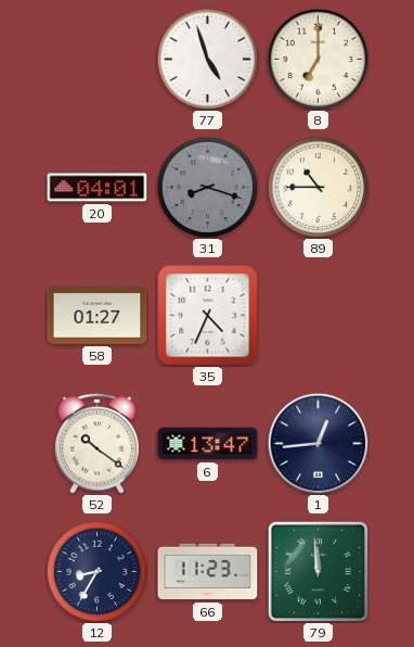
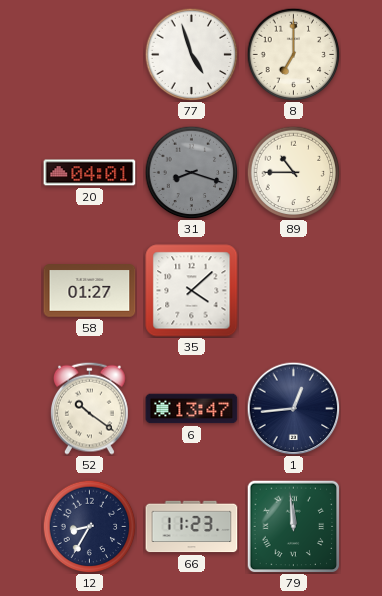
35: 4:34 -> 4:08 (192, 291)
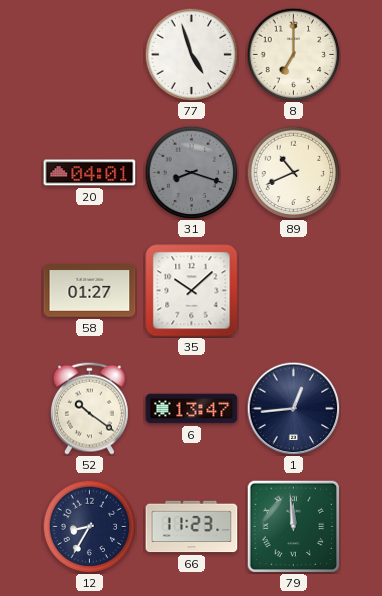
89: 10:45 -> 10:41 (293, 172)
35: 4:08 -> 10:08 (192, 291)
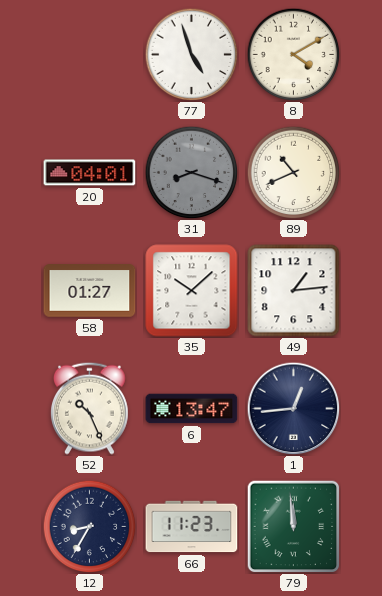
8: 7:00 -> 4:10 (293, 54)
49: none -> 1:14 (294, 291)
52: 10:21 -> 10:26 (89, 408)
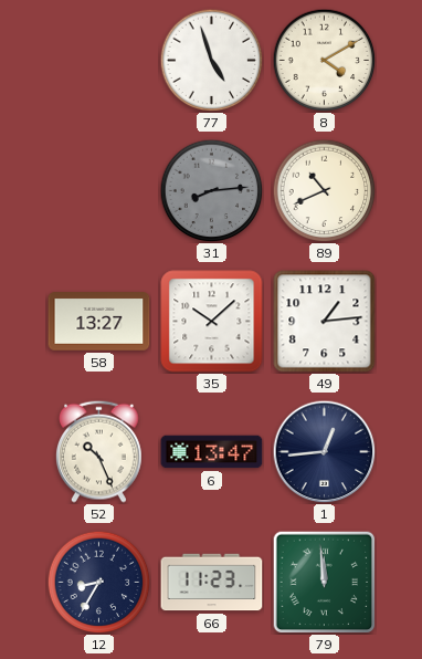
20: 04:01 -> none (90, 173)
31: 8:18 -> 8:14 (211, 190)
58: 01:27 -> 13:27 (99, 322)
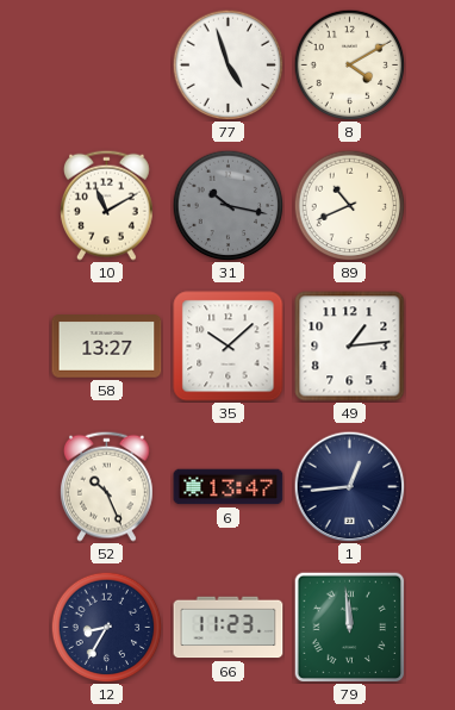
10: none -> 11:10 (106, 205)
31: 8:14 -> 10:17 (227, 205)
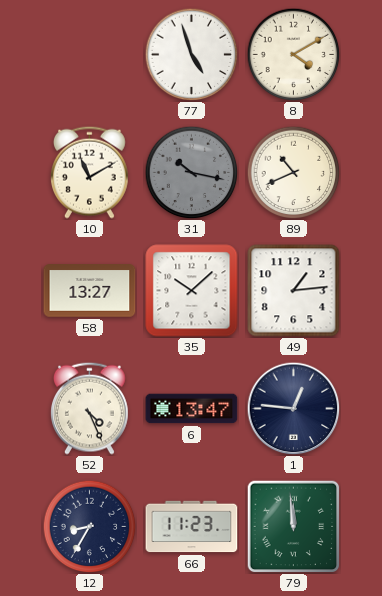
52: 10:26 -> 4:26 (89, 408)
1: 12:44 -> 12:46 (293, 408)
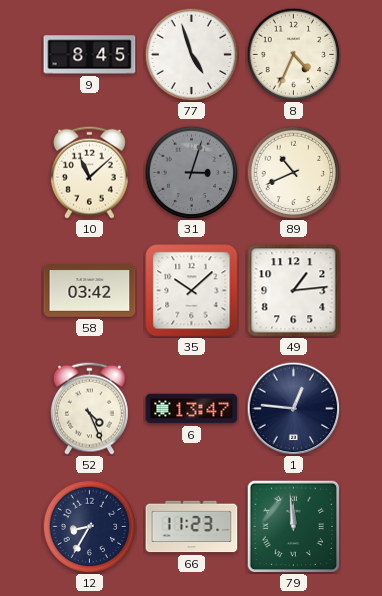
9: none -> 8:45 (90, 55)
8: 4:10 -> 4:34 (293, 54)
10: 11:10 -> 11:08 (89, 172)
31: 10:17 -> 3:03 (191, 172)
58: 13:27 -> 03:42 (90, 291)
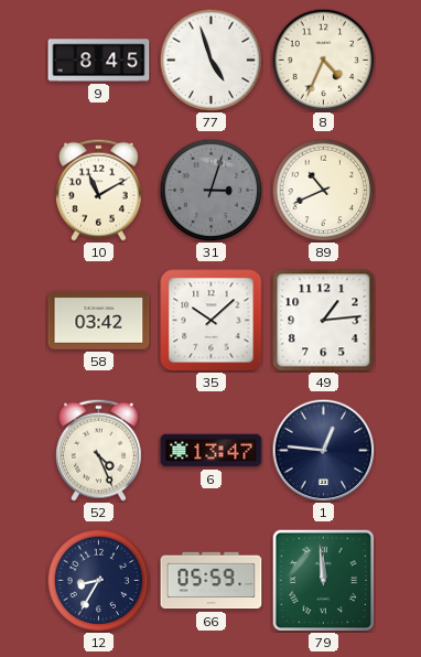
10: 11:08 -> 11:10 (98, 190)
66: 11:23 -> 05:59 (212, 581)
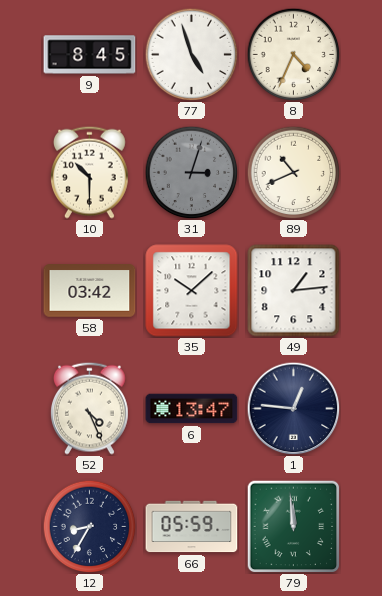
10: 11:10 -> 10:30 (89, 172)
